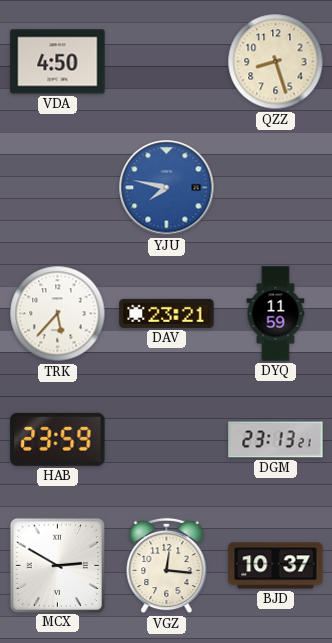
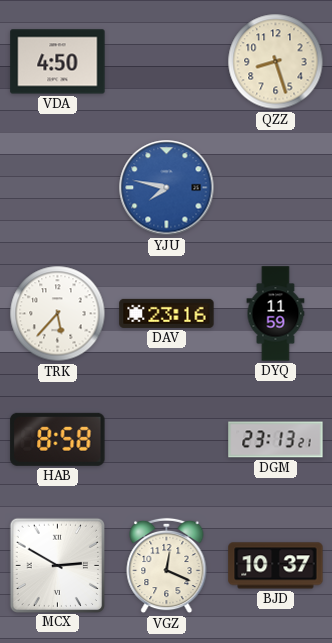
DAV: 23:21 -> 23:16 (167, 313)
HAB: 23:59 -> 8:58 (58, 439)
VGZ: 12:16 -> 12:19 (167, 566)
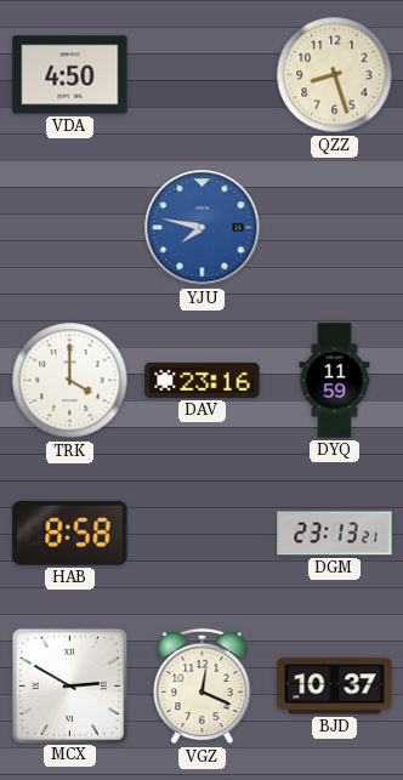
TRK: 5:37 -> 4:00 (70, 381)
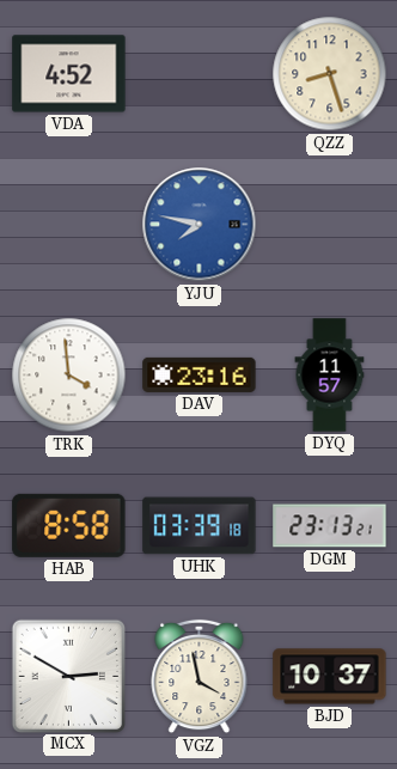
VDA: 4:50 -> 4:52 (69, 74)
TRK: 4:00 -> 3:59 (69, 376)
DYQ: 11:59 -> 11:57 (330, 376)
UHK: none -> 03:39 (200, 526)
VGZ: 12:19 -> 3:58 (200, 677)
